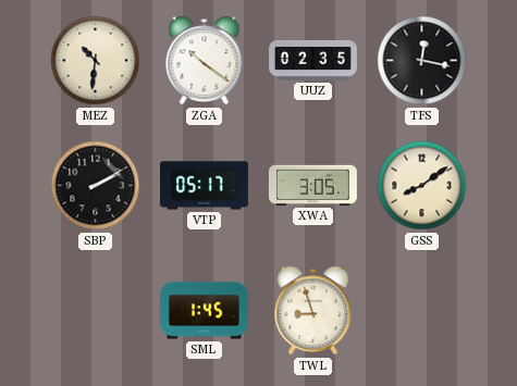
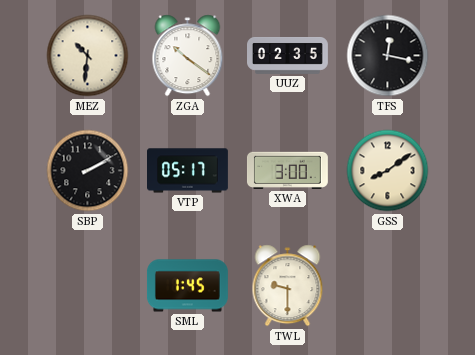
XWA: 3:05 -> 3:00 (287, 170)
TWL: 8:57 -> 9:30 (288, 286)
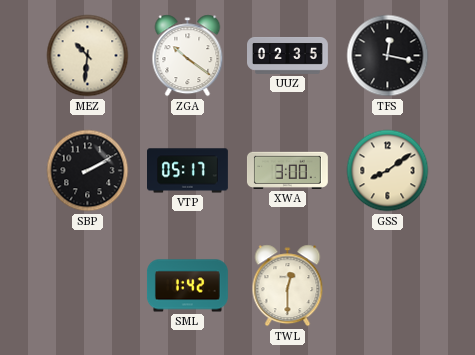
SML: 1:45 -> 1:42 (187, 286)
TWL: 9:30 -> 12:30 (288, 286)
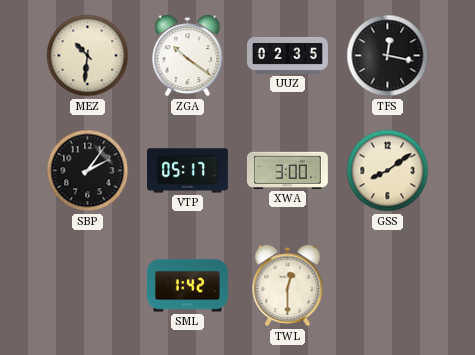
SBP: 2:10 -> 2:06 (88, 171)
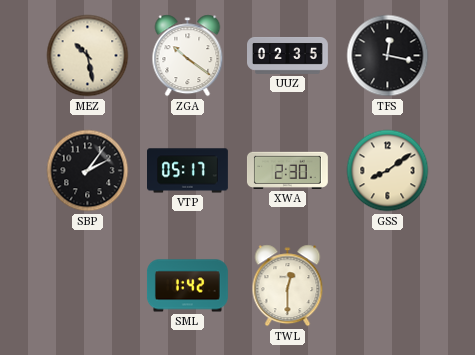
MEZ: 10:31 -> 10:28 (88, 56)
XWA: 3:00 -> 2:30 (287, 170)
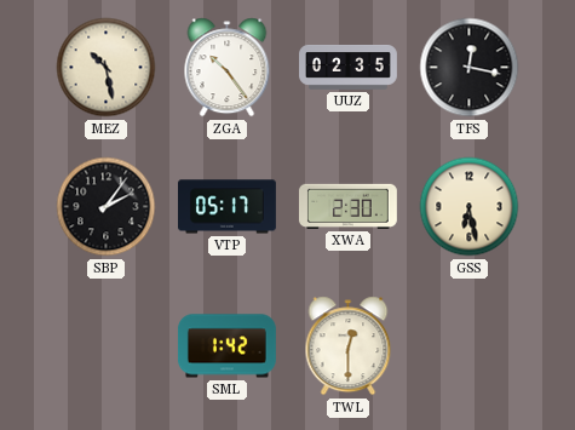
ZGA: 10:21 -> 10:24 (228, 68)
GSS: 8:09 -> 6:28 (470, 207)
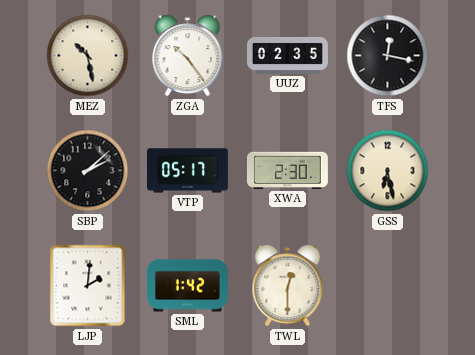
SBP: 2:06 -> 2:08 (88, 171)
LJP: none -> 2:01 (88, 286)
